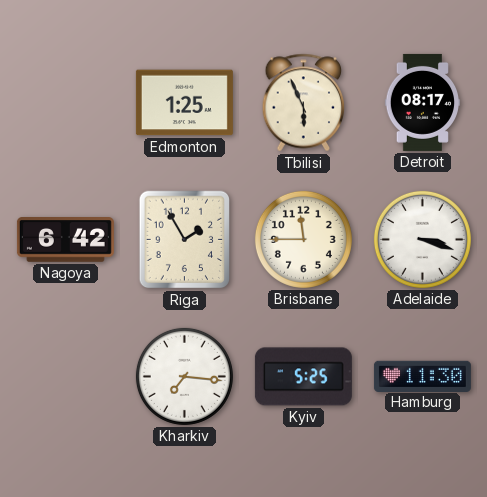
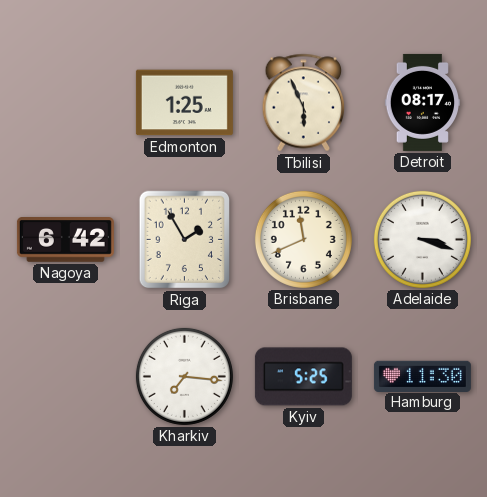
Brisbane: 11:45 -> 11:41 (303, 239)
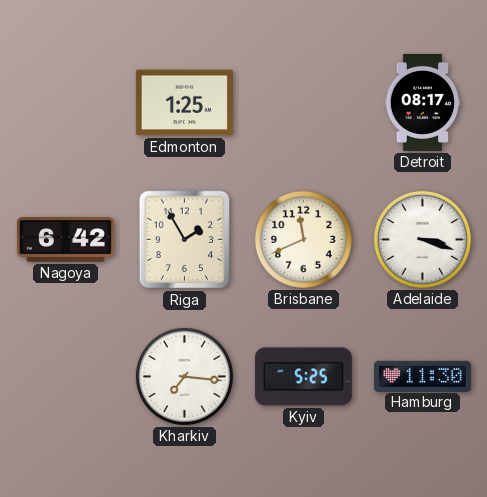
Tbilisi: 5:56 -> none (304, 103)
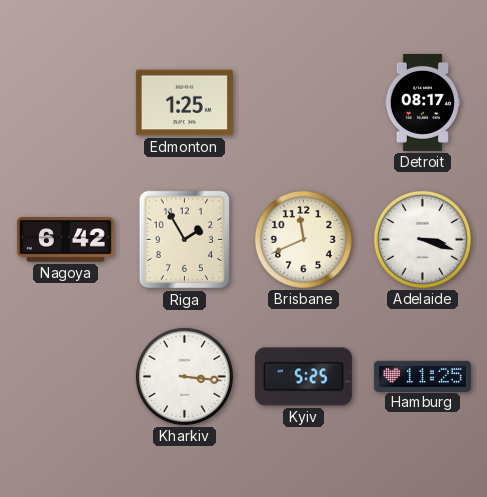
Kharkiv: 7:16 -> 3:16 (184, 376)
Hamburg: 11:30 -> 11:25 (422, 376)
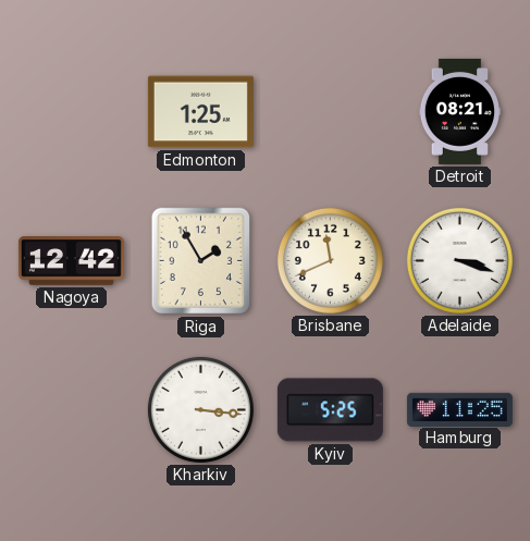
Detroit: 08:17 -> 08:21 (460, 111)
Nagoya: 6:42 -> 12:42 (71, 261)
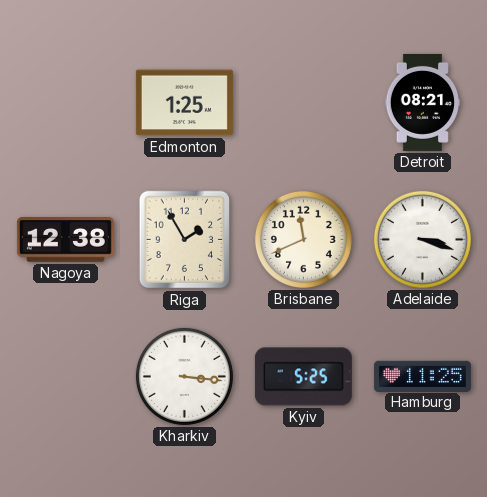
Nagoya: 12:42 -> 12:38 (65, 240)
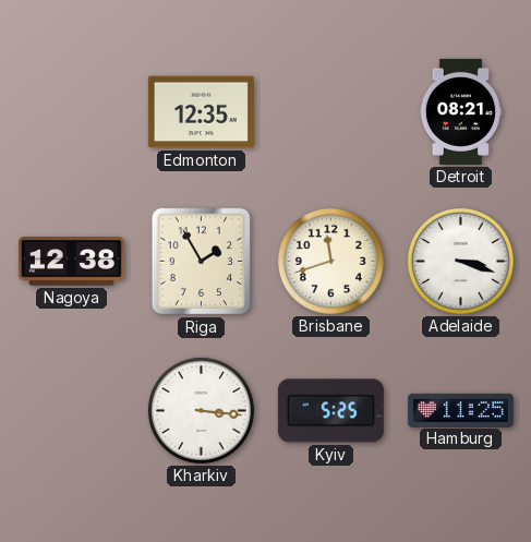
Edmonton: 1:25 -> 12:35 (201, 112)
Brisbane: 11:41 -> 11:42 (330, 261)
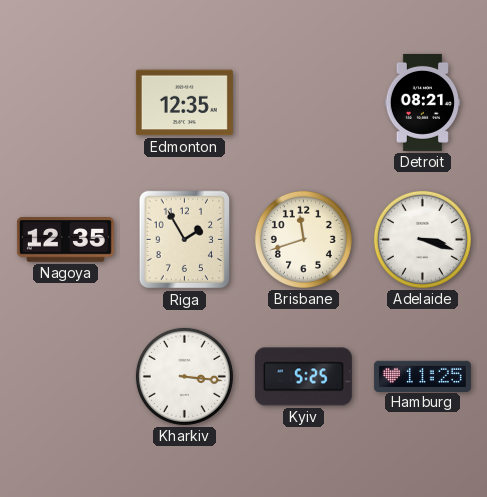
Nagoya: 12:38 -> 12:35 (65, 240)
